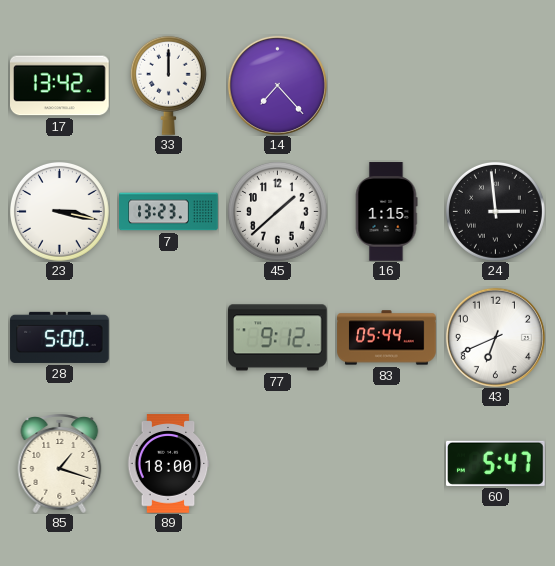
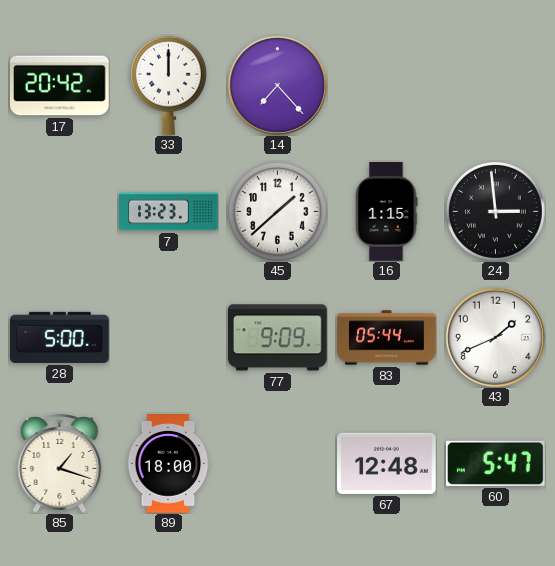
17: 13:42 -> 20:42 (60, 86)
23: 3:17 -> none (59, 211)
77: 9:12 -> 9:09 (278, 338)
43: 6:41 -> 1:41 (495, 337)
67: none -> 12:48 (387, 463)
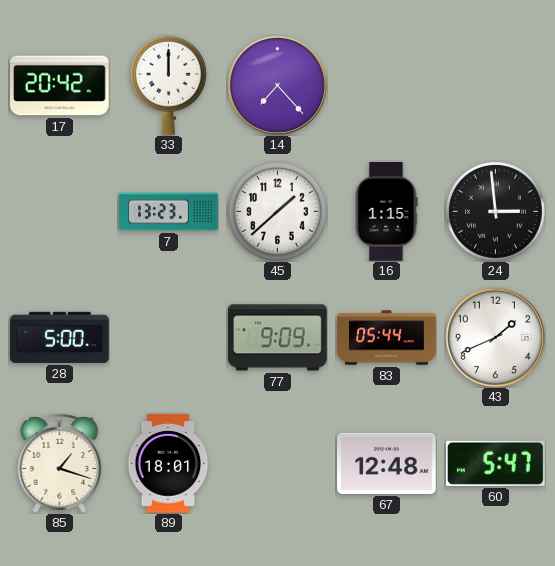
89: 18:00 -> 18:01 (168, 464)
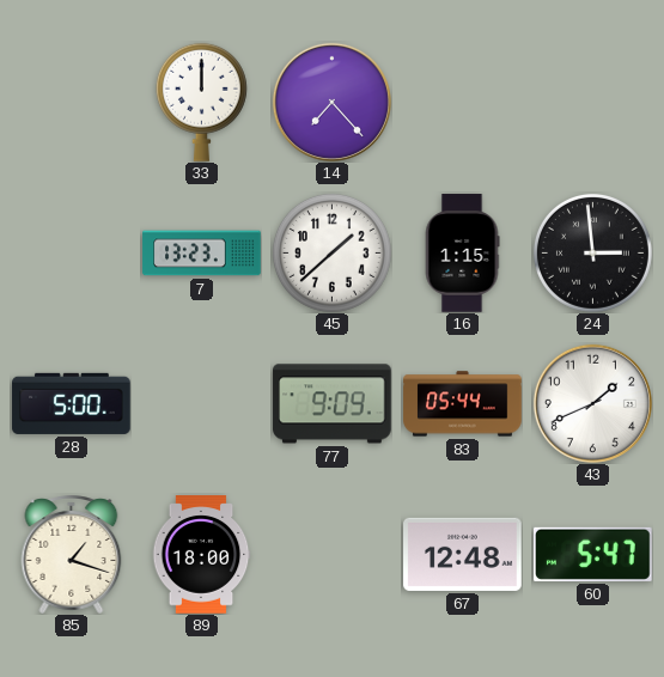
17: 20:42 -> none (60, 86)
89: 18:01 -> 18:00 (201, 555)
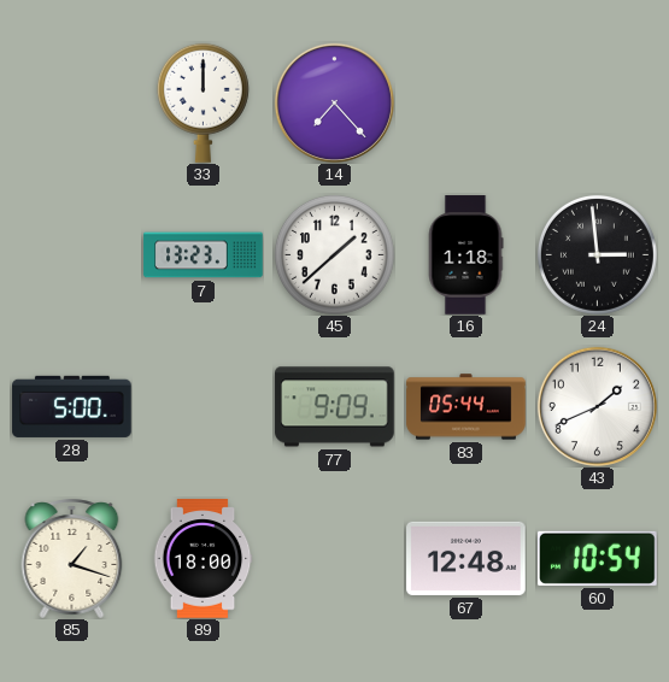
16: 1:15 -> 1:18 (465, 255)
60: 5:47 -> 10:54 (598, 558)
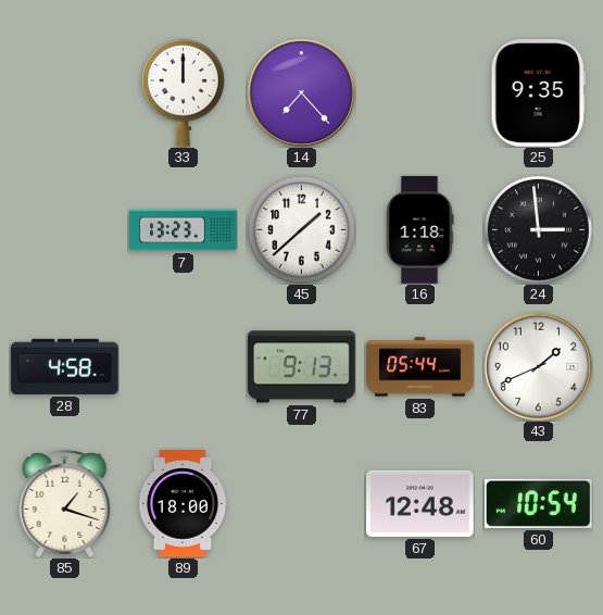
25: none -> 9:35 (538, 93)
28: 5:00 -> 4:58 (65, 366)
77: 9:09 -> 9:13 (302, 367)
